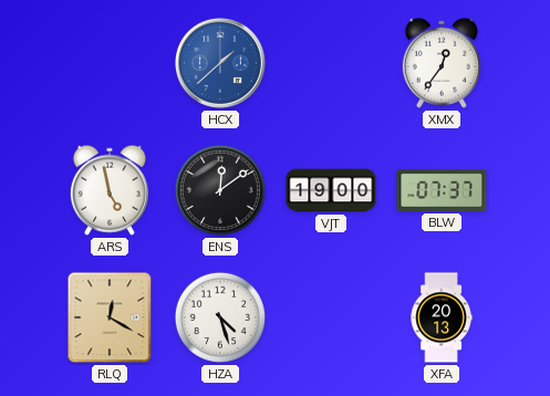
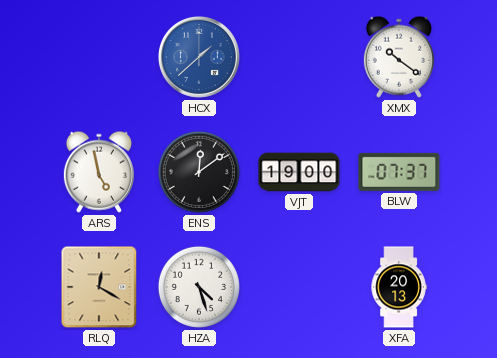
XMX: 12:36 -> 10:21 (399, 57)
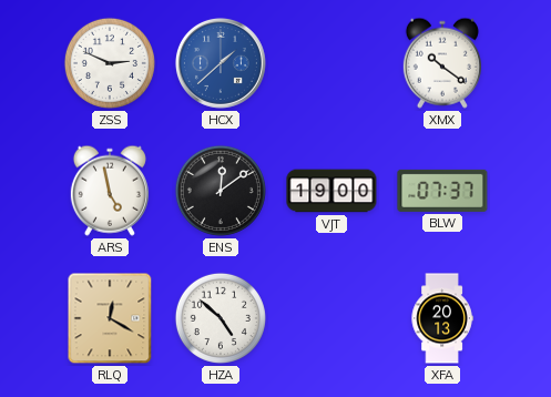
ZSS: none -> 2:49 (110, 63)
HZA: 4:27 -> 4:52 (221, 318)
